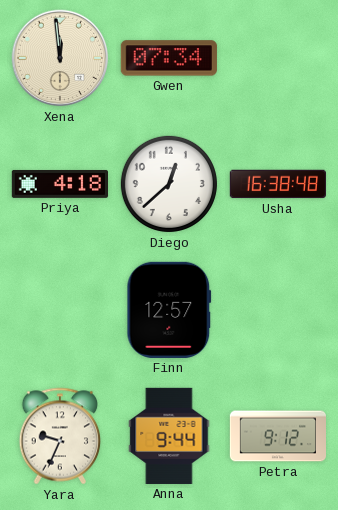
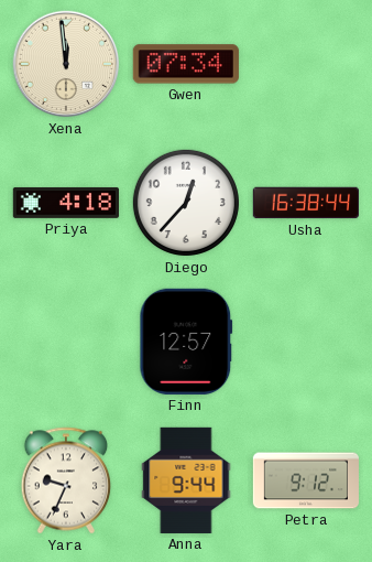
Diego: 12:38 -> 12:37 (186, 203)
Usha: 16:38:48 -> 16:38:44 (305, 203)
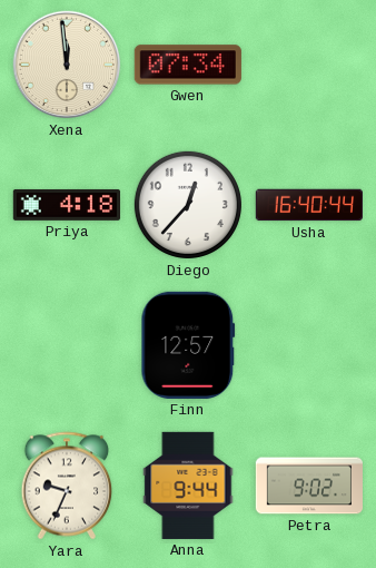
Usha: 16:38 -> 16:40 (308, 205)
Petra: 9:12 -> 9:02 (308, 486)
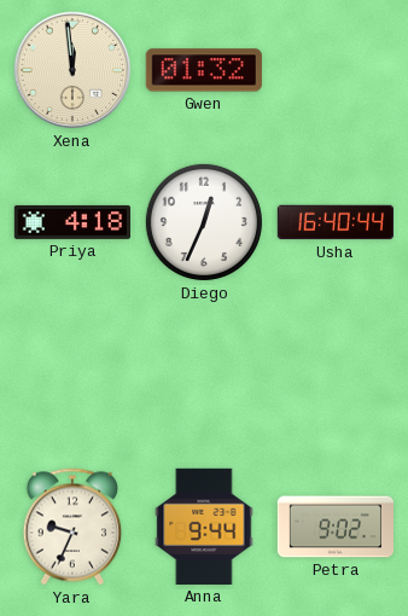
Gwen: 07:34 -> 01:32 (204, 70)
Diego: 12:37 -> 12:34 (204, 222)
Finn: 12:57 -> none (188, 345)
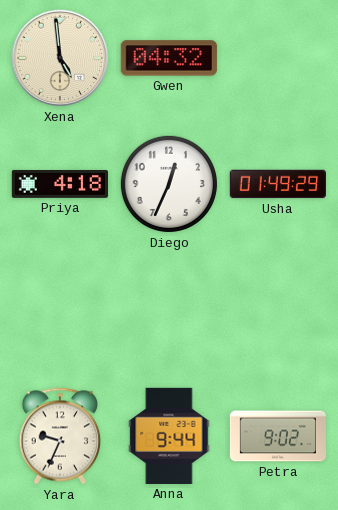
Xena: 11:59 -> 4:59 (60, 58)
Gwen: 01:32 -> 04:32 (169, 58)
Usha: 16:40 -> 01:49 (277, 184)
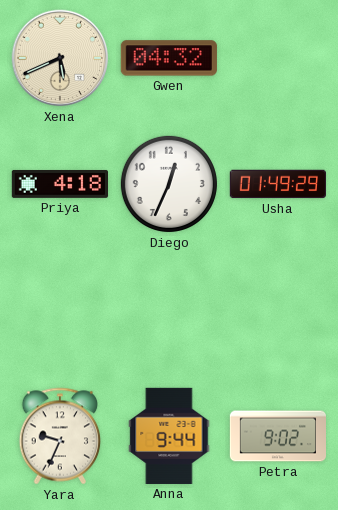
Xena: 4:59 -> 5:41 (60, 58)
